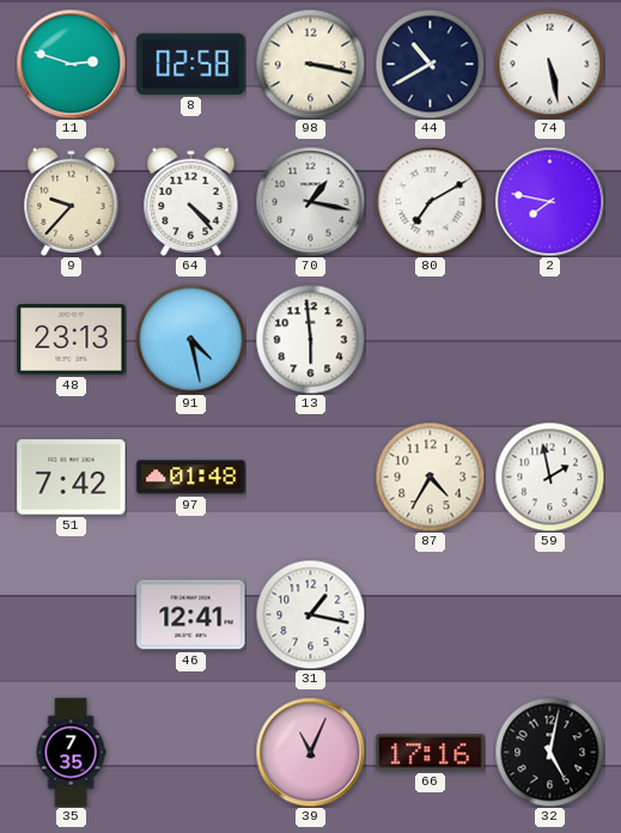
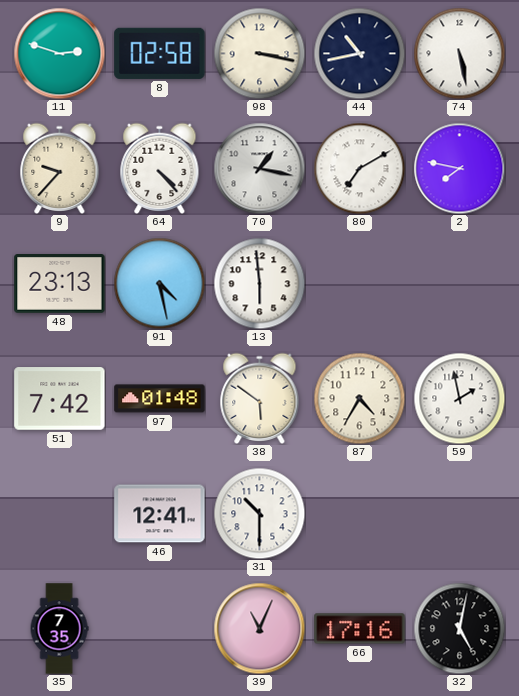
44: 10:40 -> 10:43 (359, 53)
38: none -> 5:51 (260, 398)
31: 1:17 -> 10:30 (259, 513)
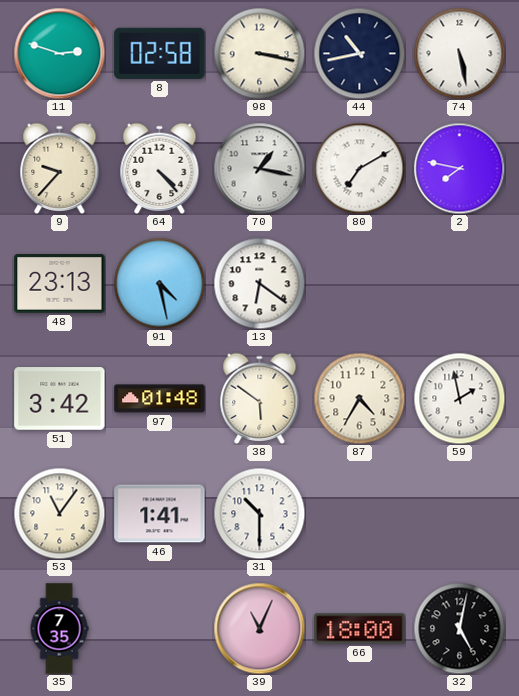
13: 5:59 -> 6:21 (259, 283)
51: 7:42 -> 3:42 (60, 399)
53: none -> 11:06 (59, 513)
46: 12:41 -> 1:41 (160, 514)
66: 17:16 -> 18:00 (360, 629)
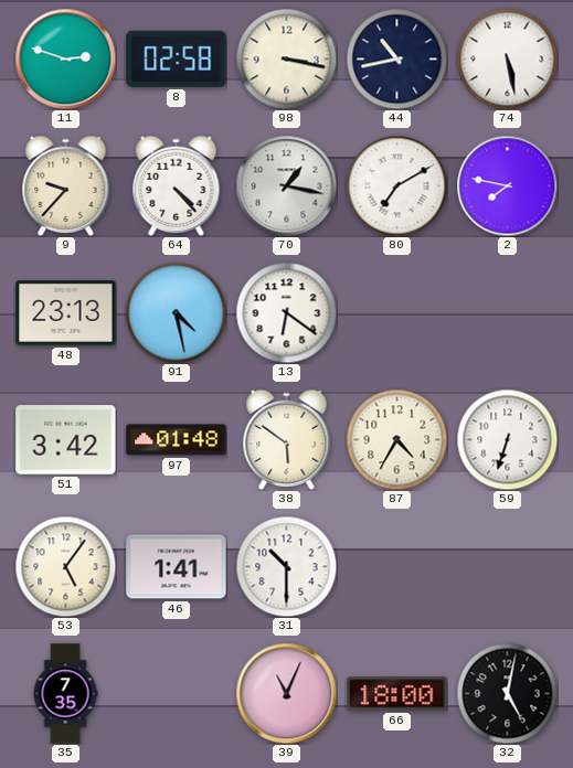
59: 1:58 -> 6:33 (507, 439)
53: 11:06 -> 5:06 (65, 566)
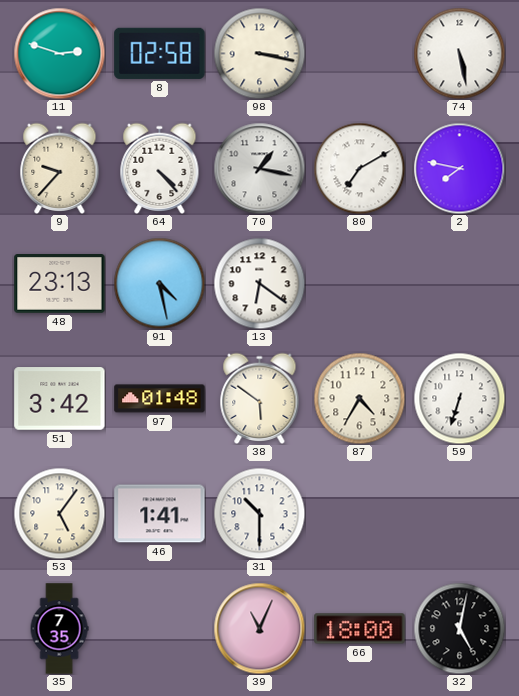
44: 10:43 -> none (396, 58)
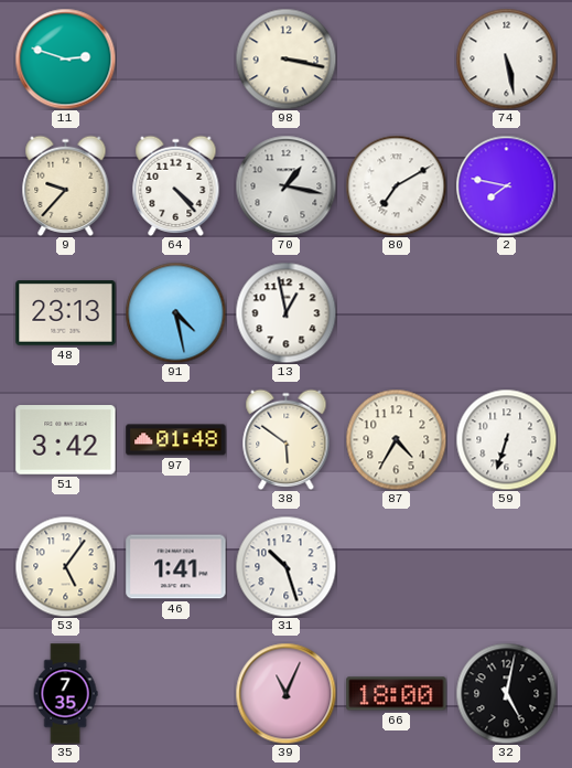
8: 02:58 -> none (160, 53)
13: 6:21 -> 12:58 (285, 312)
31: 10:30 -> 10:27 (285, 566)
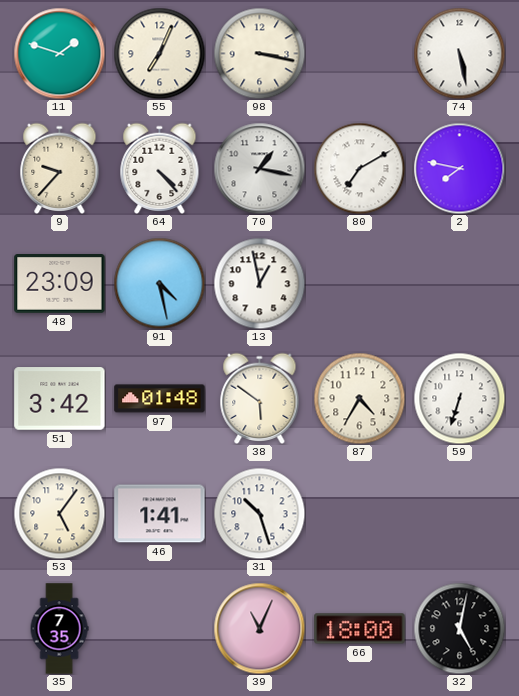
11: 2:48 -> 1:48 (59, 53)
55: none -> 7:04 (159, 53)
48: 23:13 -> 23:09 (60, 284)
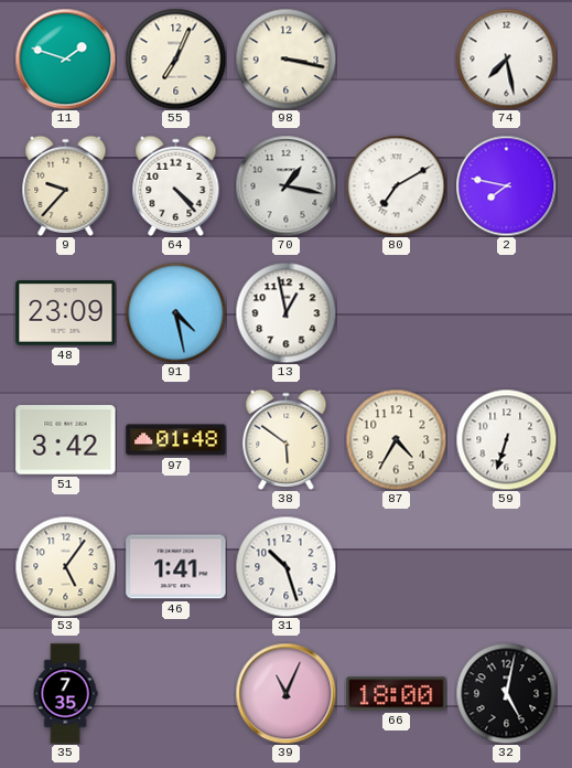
74: 5:28 -> 7:28 (506, 58)
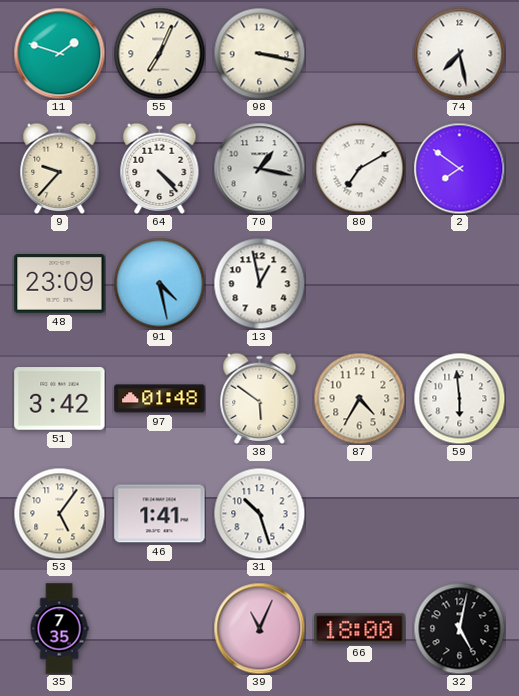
2: 7:47 -> 7:51 (459, 168)
59: 6:33 -> 5:59 (459, 398)
